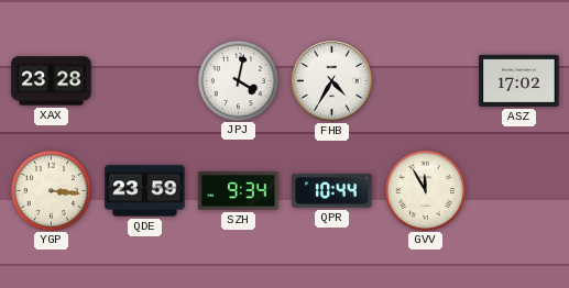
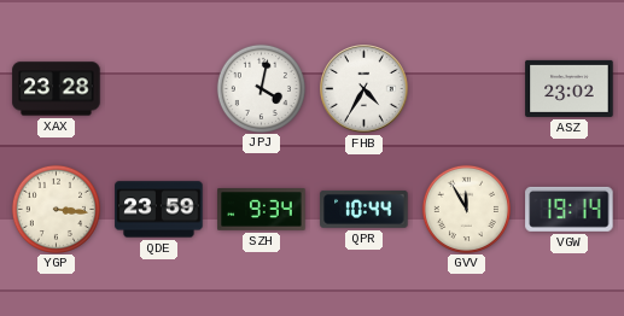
ASZ: 17:02 -> 23:02 (570, 88)
VGW: none -> 19:14 (570, 209)
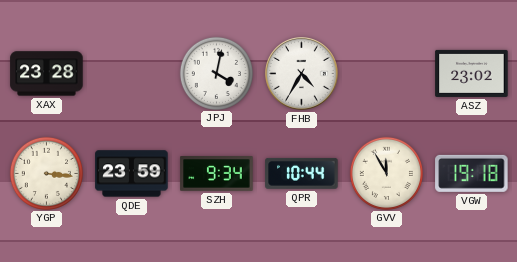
VGW: 19:14 -> 19:18 (472, 173)
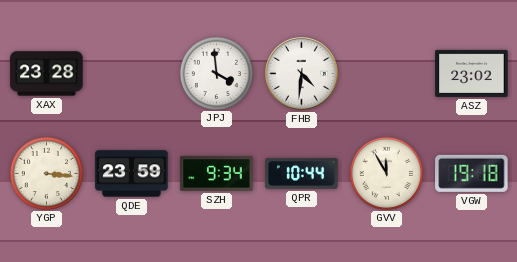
JPJ: 4:02 -> 3:59 (216, 73)
FHB: 4:35 -> 4:31 (302, 74)
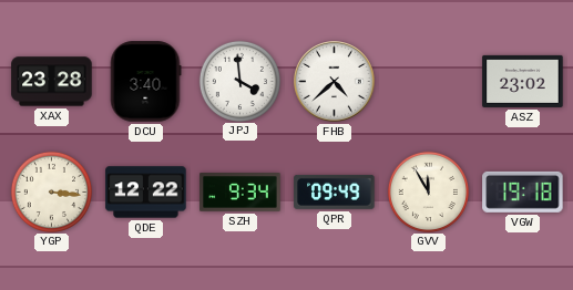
DCU: none -> 3:40 (145, 82)
FHB: 4:31 -> 4:38 (335, 82)
QDE: 23:59 -> 12:22 (146, 193)
QPR: 10:44 -> 09:49 (335, 191)
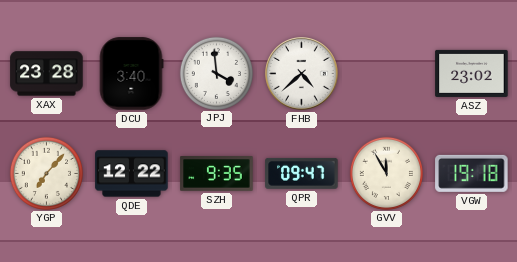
YGP: 3:16 -> 7:07 (46, 173)
SZH: 9:34 -> 9:35 (217, 174)
QPR: 09:49 -> 09:47 (302, 173)
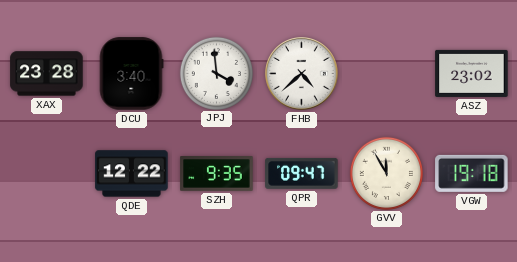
YGP: 7:07 -> none (46, 173)
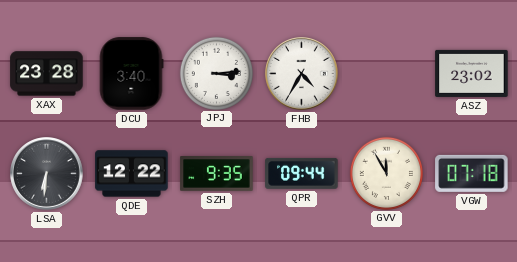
JPJ: 3:59 -> 3:14 (216, 73)
FHB: 4:38 -> 4:35 (302, 74)
LSA: none -> 6:31 (47, 174)
QPR: 09:47 -> 09:44 (302, 173)
VGW: 19:18 -> 07:18 (472, 173)
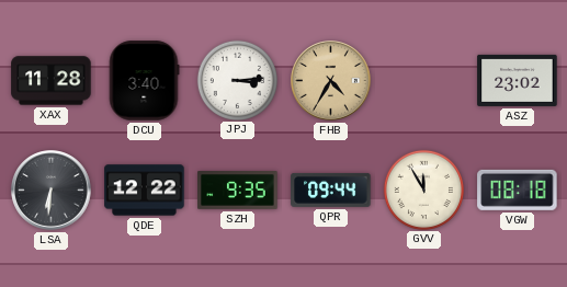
XAX: 23:28 -> 11:28 (52, 81)
FHB dial: white -> champagne (331, 81)
VGW: 07:18 -> 08:18 (518, 190)
